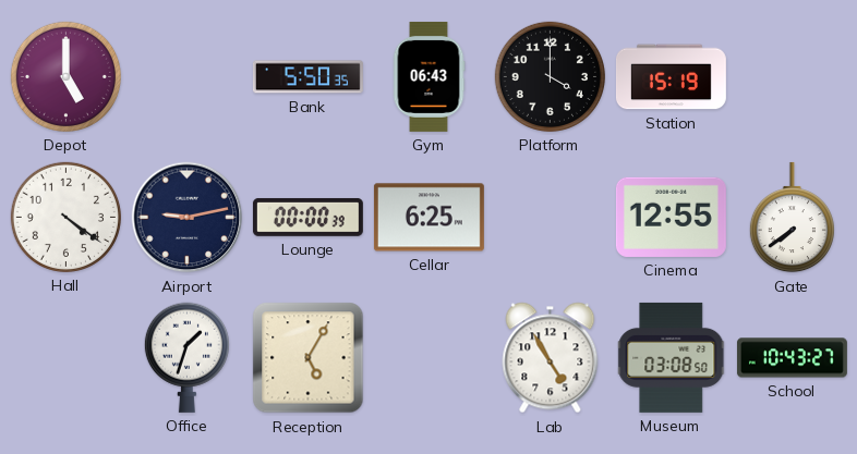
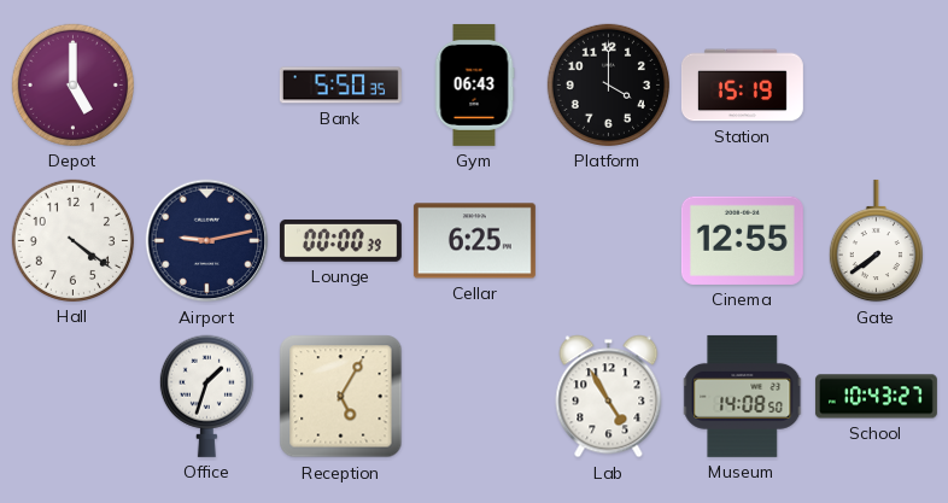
Museum: 03:08 -> 14:08 (743, 396)
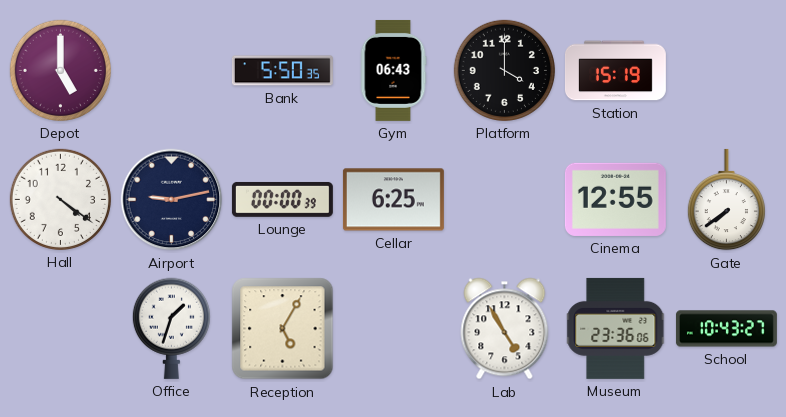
Museum: 14:08 -> 23:36 (616, 328)
